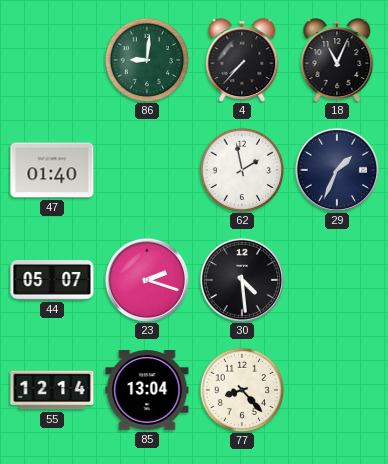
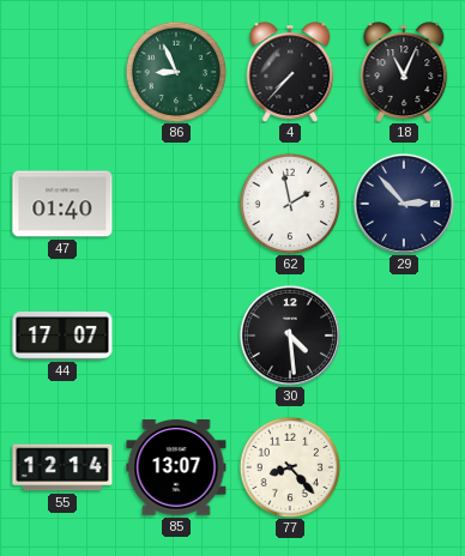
86: 9:01 -> 8:56 (176, 72)
29: 1:34 -> 2:53 (404, 204)
44: 05:07 -> 17:07 (62, 336)
23: 2:18 -> none (147, 280)
85: 13:04 -> 13:07 (176, 469)
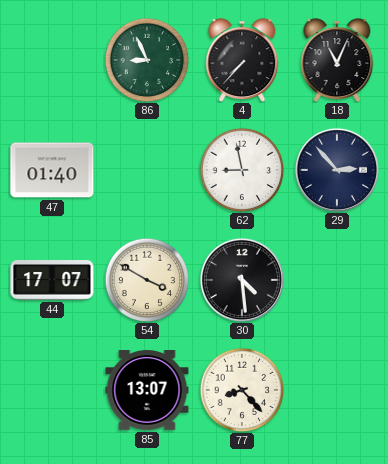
62: 1:58 -> 8:58 (242, 170)
54: none -> 3:50 (147, 280)
55: 12:14 -> none (62, 467)
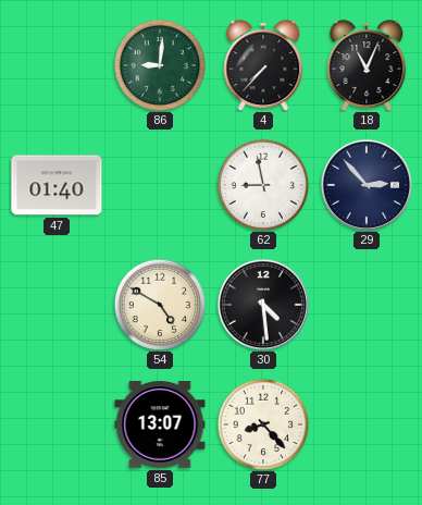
86: 8:56 -> 9:01 (160, 65)
44: 17:07 -> none (52, 280)
54: 3:50 -> 4:50 (160, 305)
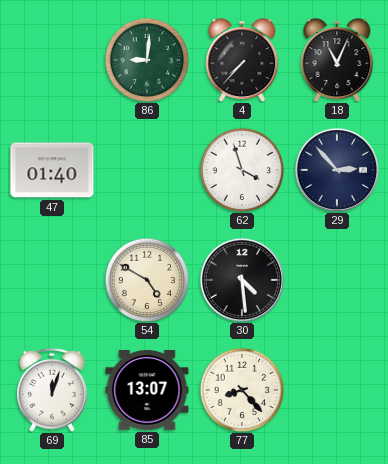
62: 8:58 -> 3:57 (242, 170)
69: none -> 12:03 (52, 390)
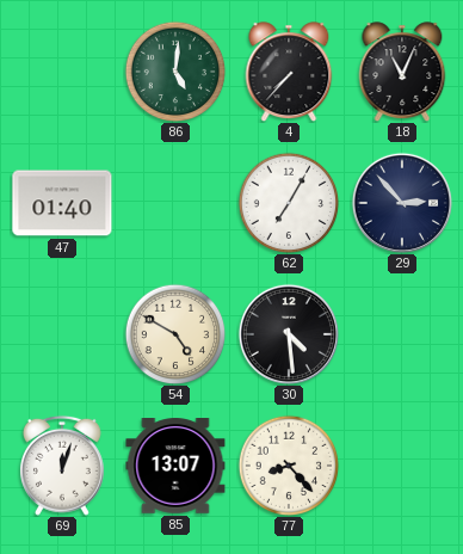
86: 9:01 -> 5:01 (175, 72)
62: 3:57 -> 7:05 (289, 203)
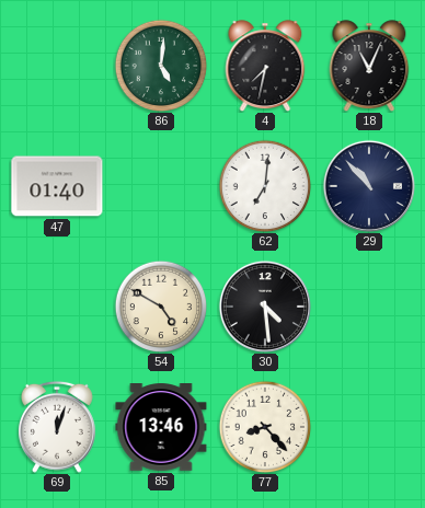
4: 7:37 -> 7:32 (265, 66)
62: 7:05 -> 7:01 (265, 186)
29: 2:53 -> 10:53 (369, 186)
85: 13:07 -> 13:46 (161, 428)
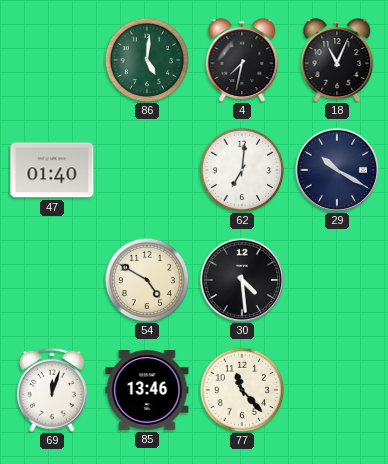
29: 10:53 -> 10:20 (337, 170)
77: 8:23 -> 11:23 (242, 390)
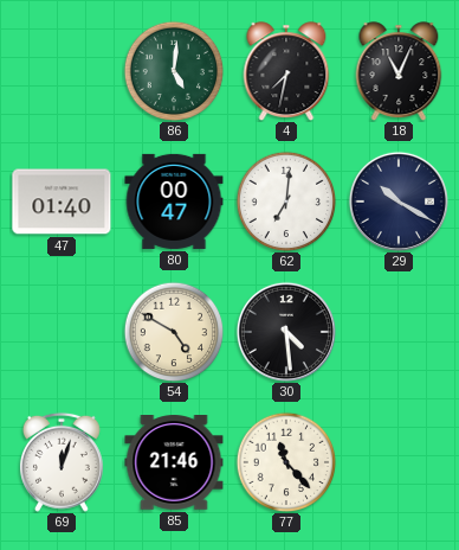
80: none -> 00:47 (174, 202)
85: 13:46 -> 21:46 (174, 463)
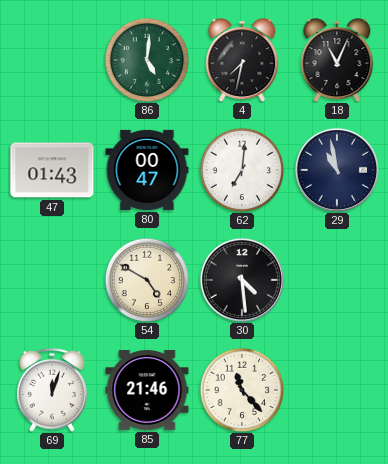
47: 01:40 -> 01:43 (52, 170)
29: 10:20 -> 10:58 (337, 170)
